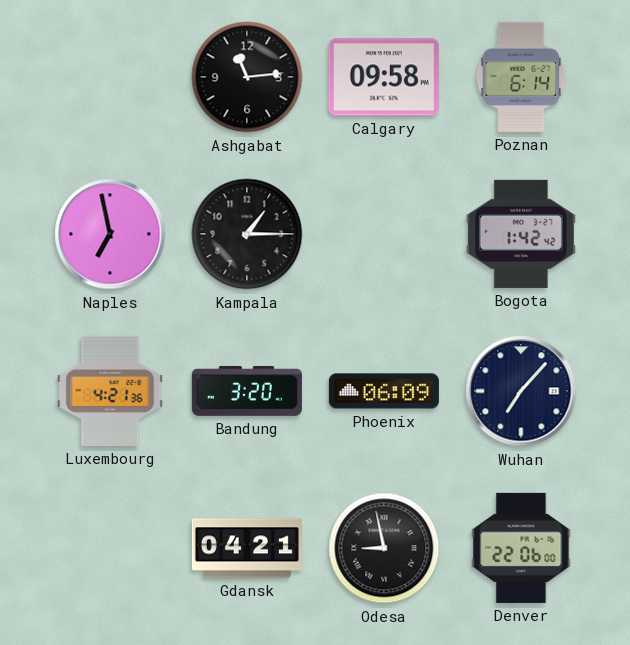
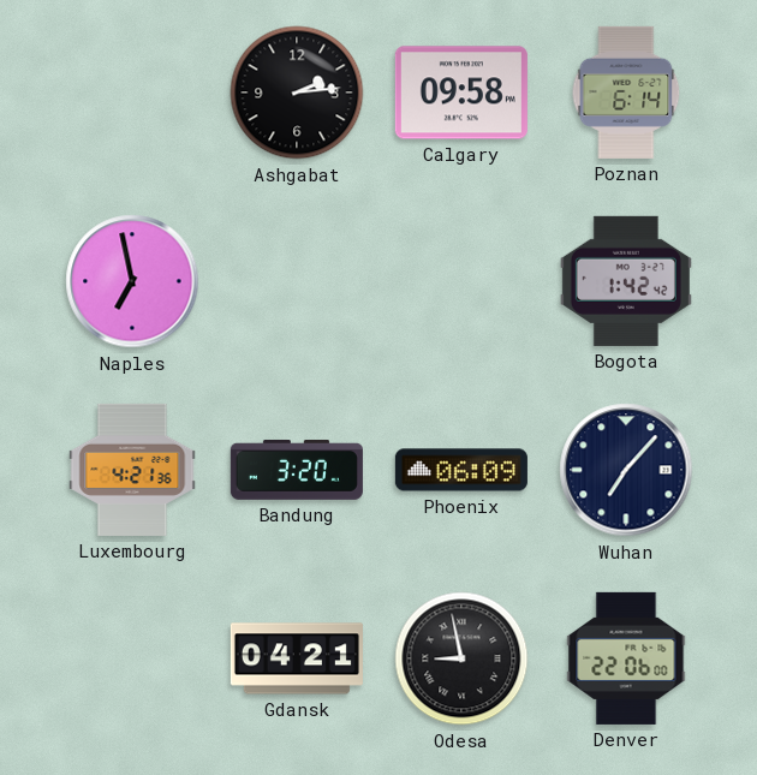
Ashgabat: 11:14 -> 2:14 (297, 93)
Kampala: 1:15 -> none (247, 234)
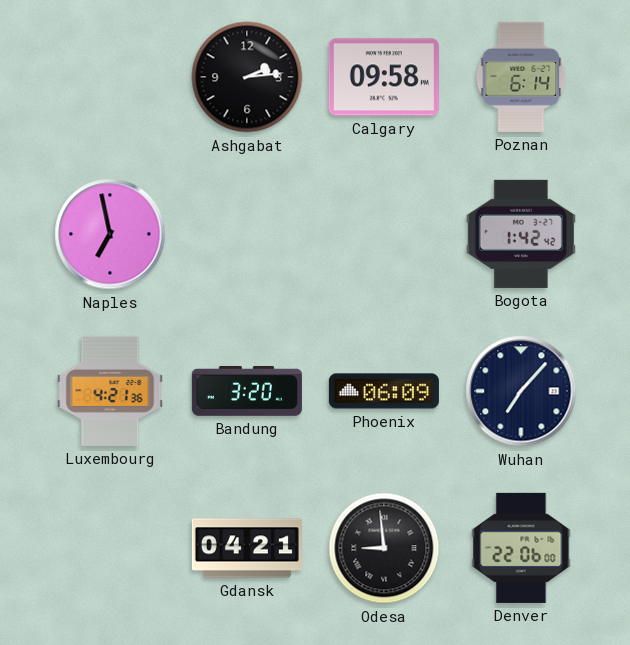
Odesa: 8:58 -> 8:59 (384, 548)
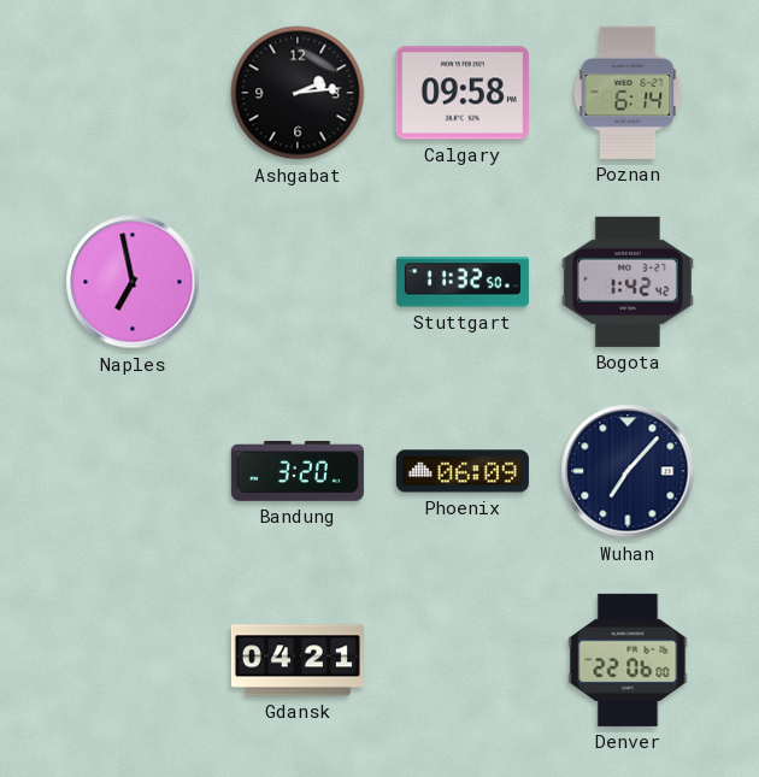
Stuttgart: none -> 11:32 (463, 282)
Luxembourg: 4:21 -> none (110, 391)
Odesa: 8:59 -> none (384, 548)
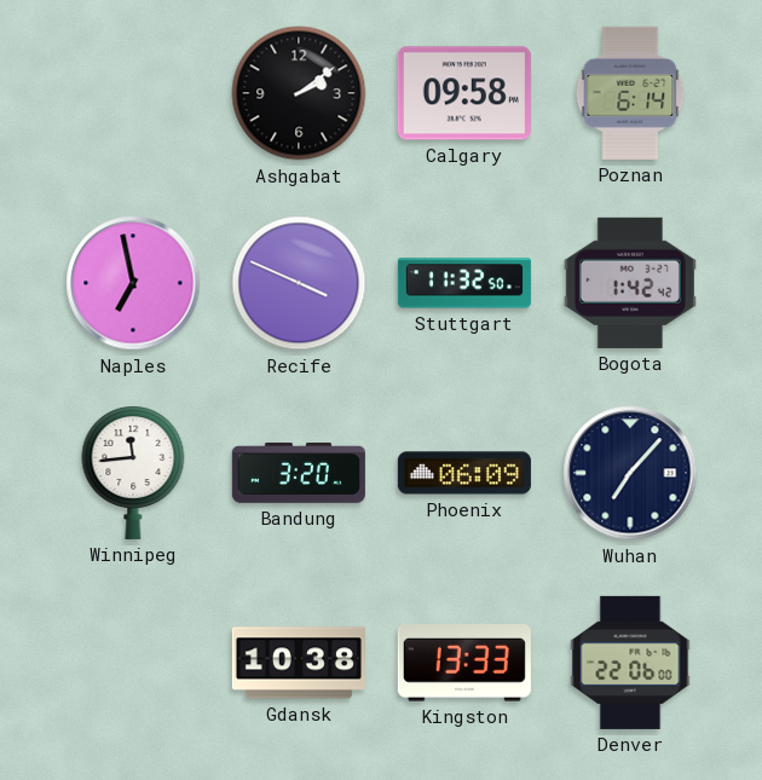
Ashgabat: 2:14 -> 2:09 (299, 93)
Recife: none -> 3:49 (299, 283)
Winnipeg: none -> 11:44 (133, 473)
Gdansk: 04:21 -> 10:38 (299, 663)
Kingston: none -> 13:33 (464, 663)
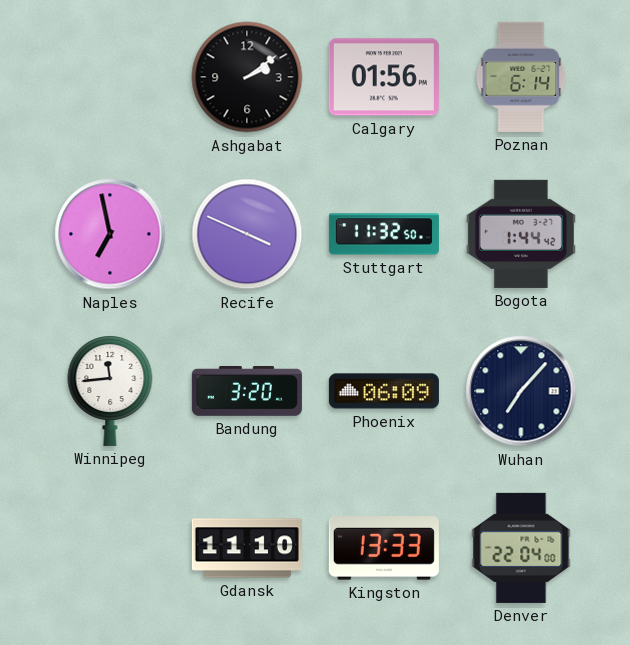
Calgary: 09:58 -> 01:56 (384, 77)
Bogota: 1:42 -> 1:44 (521, 234)
Gdansk: 10:38 -> 11:10 (247, 548)
Denver: 22:06 -> 22:04 (521, 548)
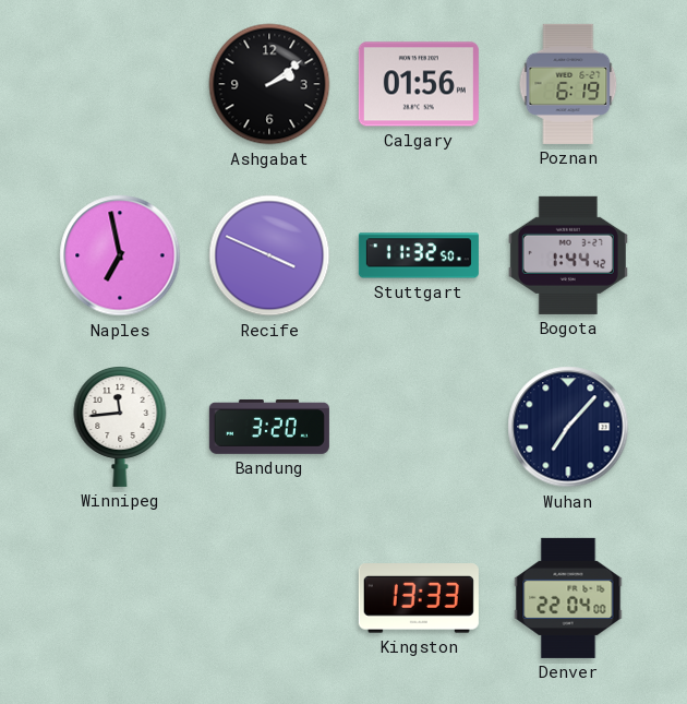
Poznan: 6:14 -> 6:19 (568, 84)
Phoenix: 06:09 -> none (384, 391)
Gdansk: 11:10 -> none (247, 548)
